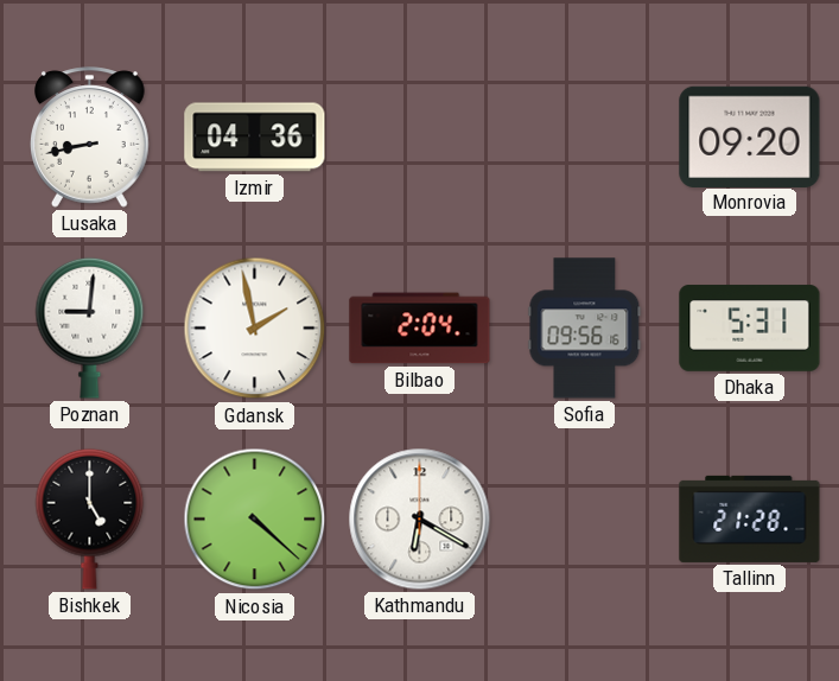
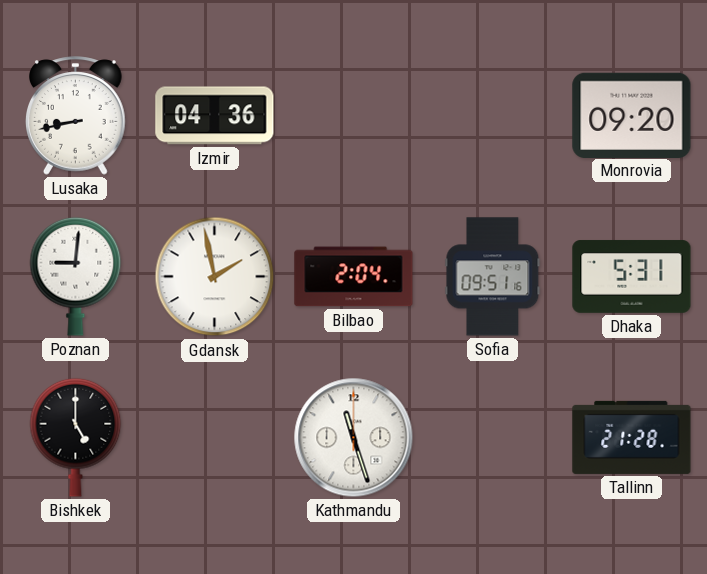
Sofia: 09:56 -> 09:51 (493, 277)
Nicosia: 4:22 -> none (255, 520)
Kathmandu: 6:20 -> 11:27 (354, 438)
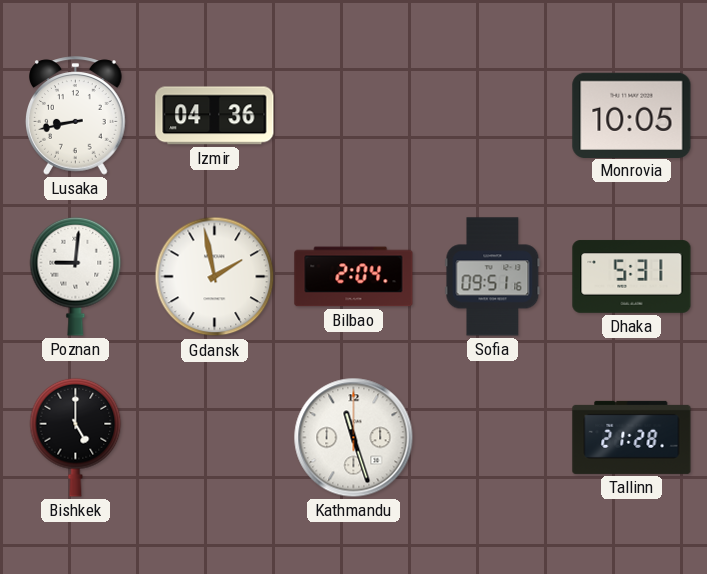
Monrovia: 09:20 -> 10:05 (632, 115)
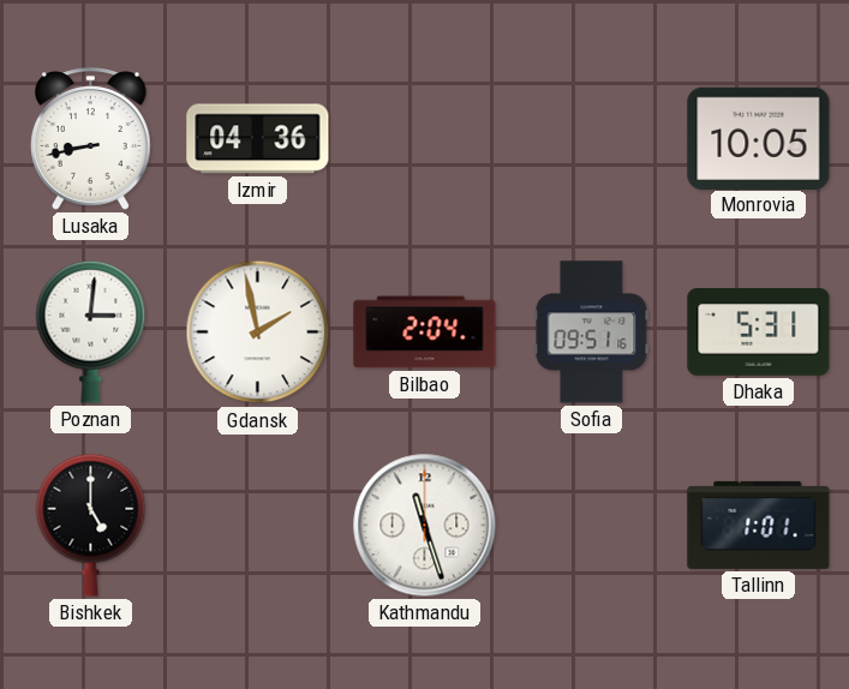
Poznan: 9:01 -> 3:01 (91, 331)
Tallinn: 21:28 -> 1:01 (759, 525)
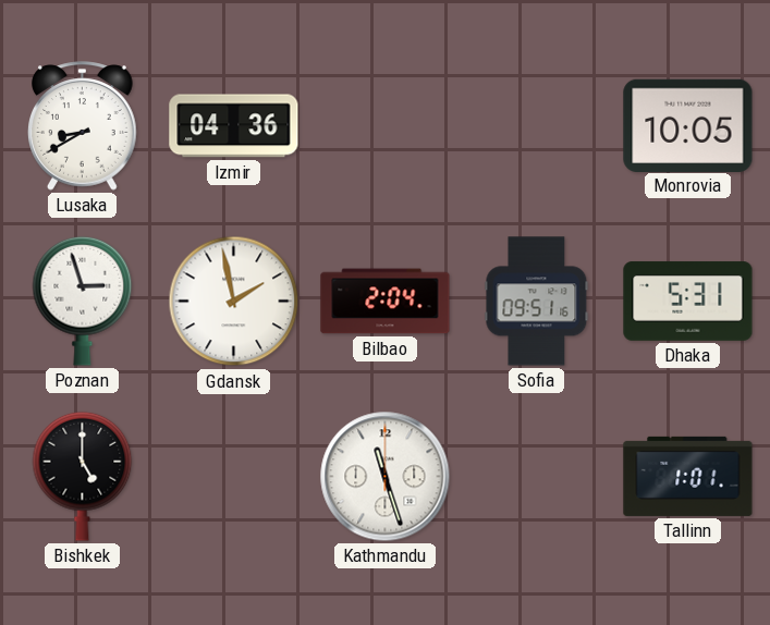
Lusaka: 8:43 -> 8:40 (83, 126)
Poznan: 3:01 -> 2:57 (83, 301)
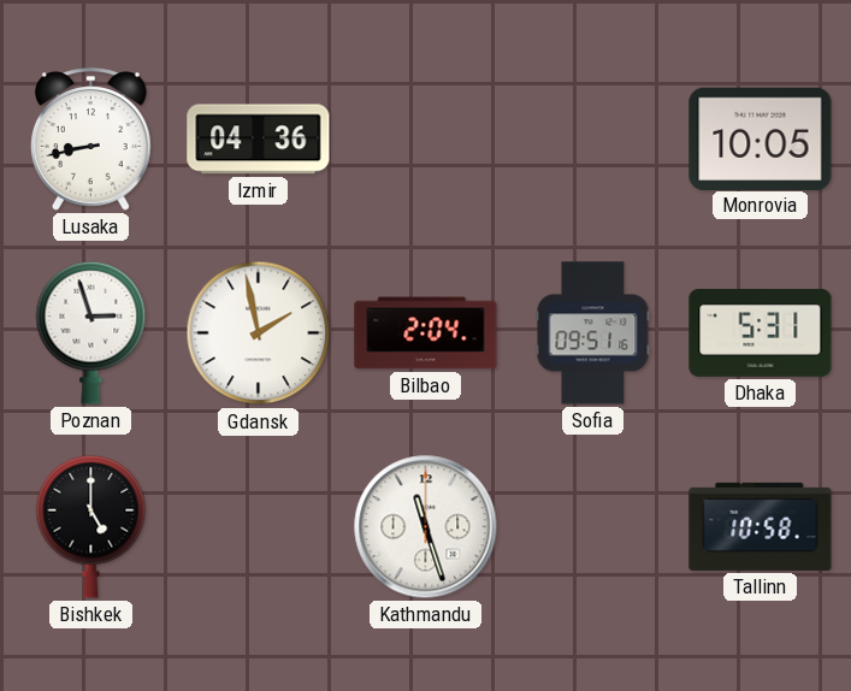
Lusaka: 8:40 -> 8:43 (91, 140)
Tallinn: 1:01 -> 10:58 (761, 526)
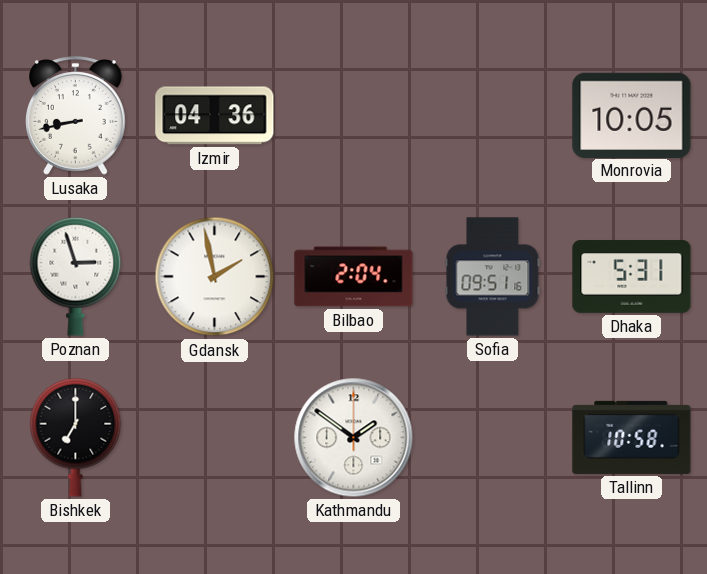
Bishkek: 5:00 -> 7:00 (76, 437)
Kathmandu: 11:27 -> 1:51 (354, 438)
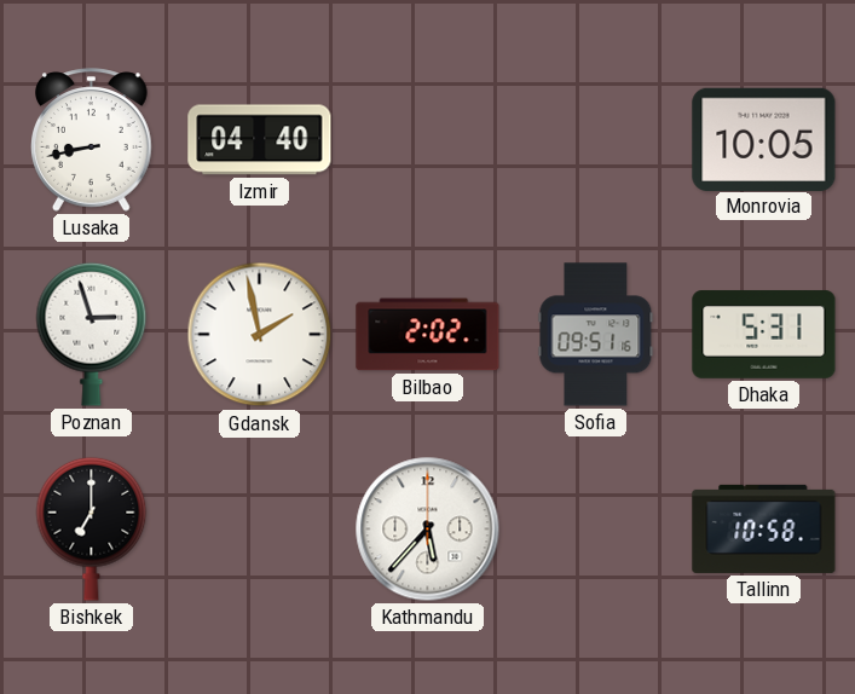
Izmir: 04:36 -> 04:40 (260, 140)
Bilbao: 2:04 -> 2:02 (428, 335)
Kathmandu: 1:51 -> 5:37 (428, 530)
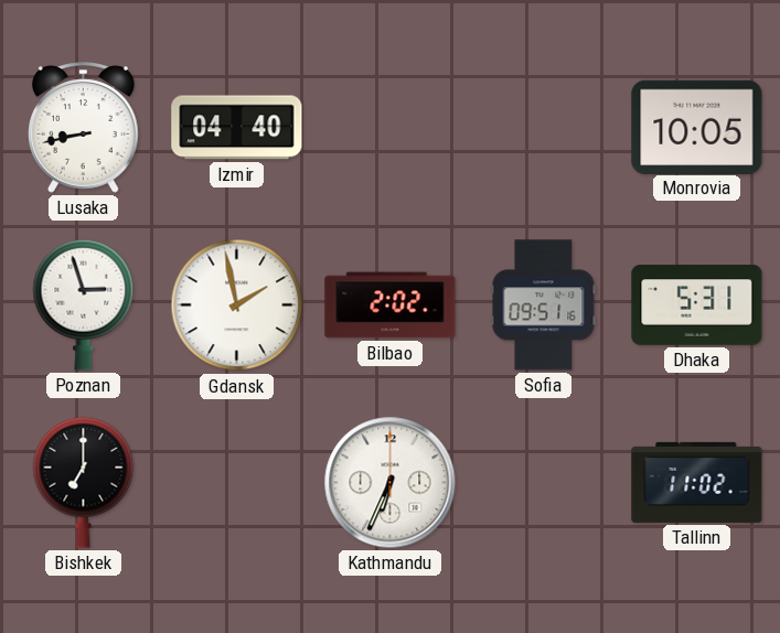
Kathmandu: 5:37 -> 6:34 (391, 483)
Tallinn: 10:58 -> 11:02 (697, 482)
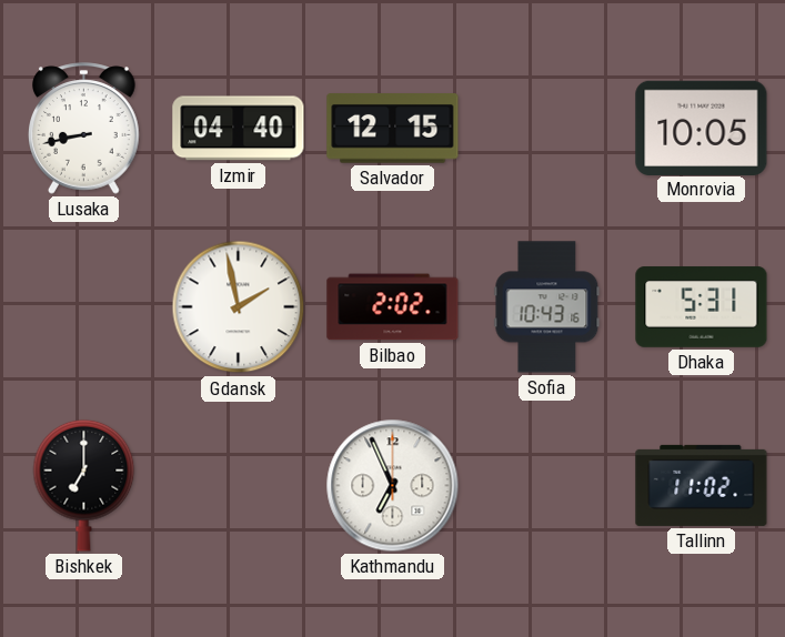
Salvador: none -> 12:15 (393, 129)
Poznan: 2:57 -> none (84, 304)
Sofia: 09:51 -> 10:43 (547, 307)
Kathmandu: 6:34 -> 6:56 (393, 486)
